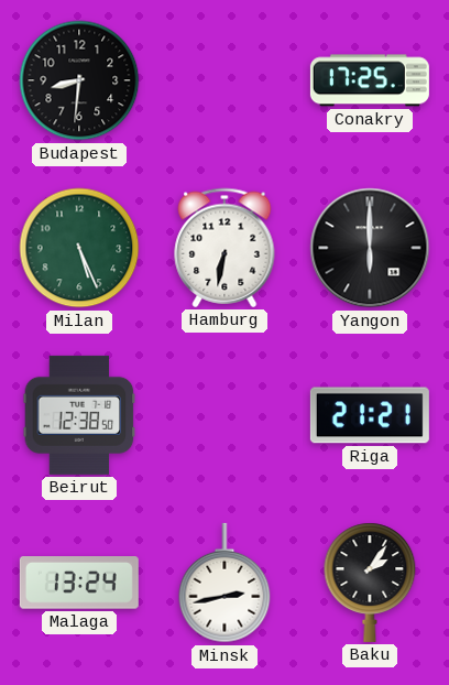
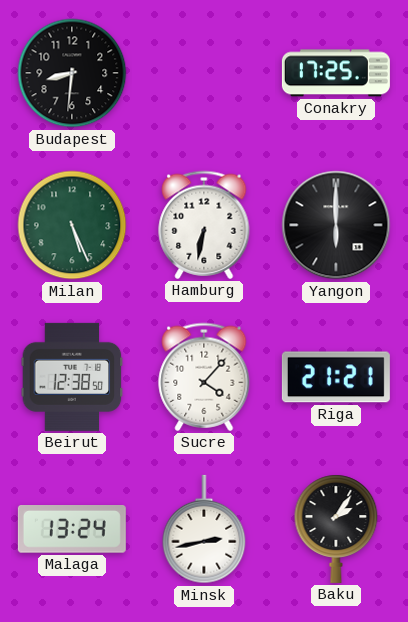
Sucre: none -> 4:07 (204, 377)
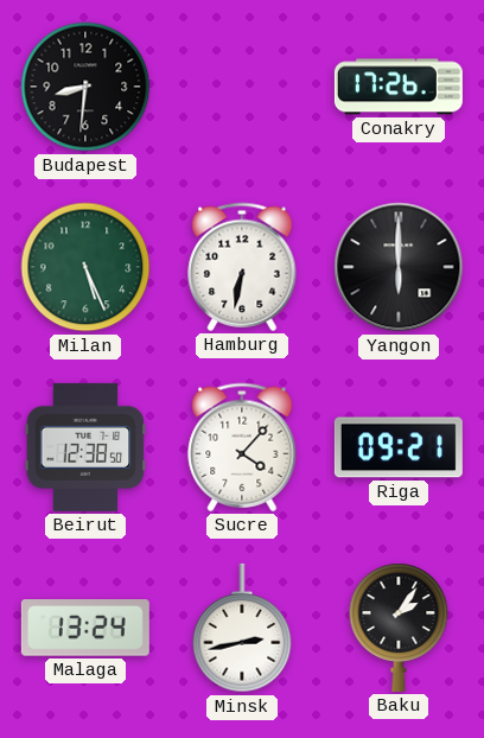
Conakry: 17:25 -> 17:26 (399, 87)
Riga: 21:21 -> 09:21 (399, 447)
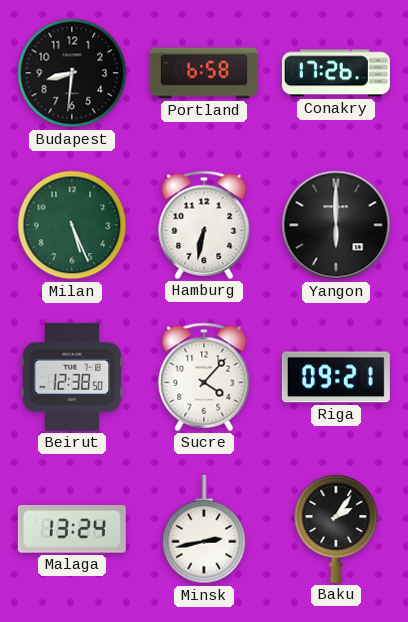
Portland: none -> 6:58 (204, 73)
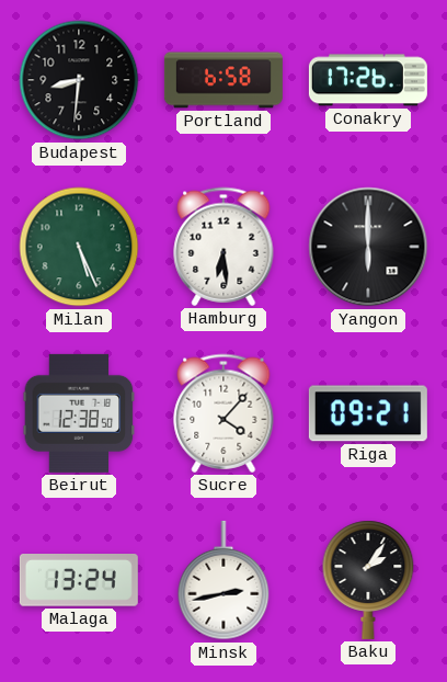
Hamburg: 6:32 -> 6:29 (224, 247)
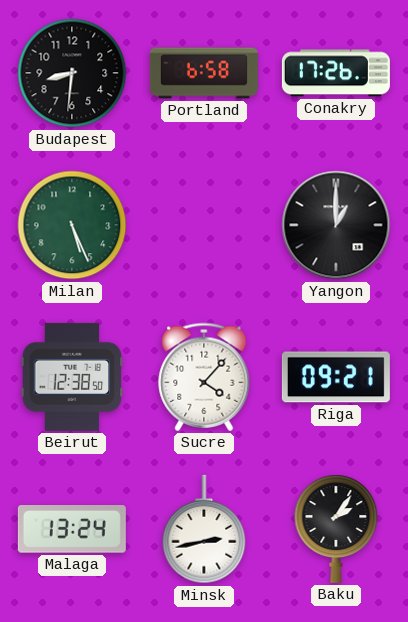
Hamburg: 6:29 -> none (224, 247)
Yangon: 6:00 -> 1:00 (336, 225)
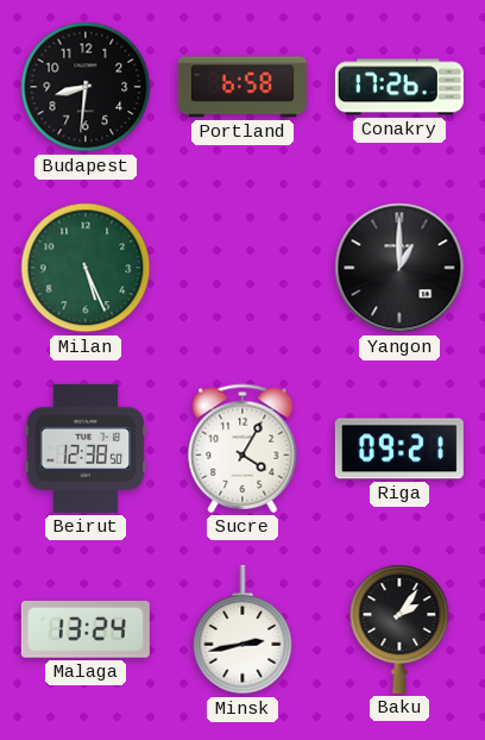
Sucre: 4:07 -> 4:05 (242, 449)
